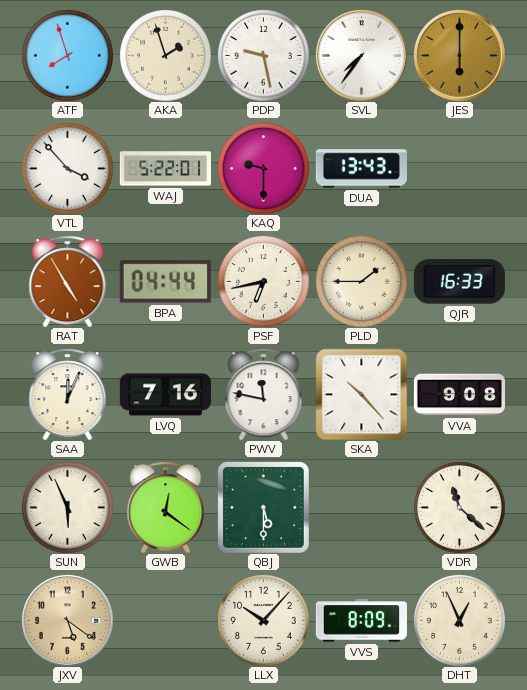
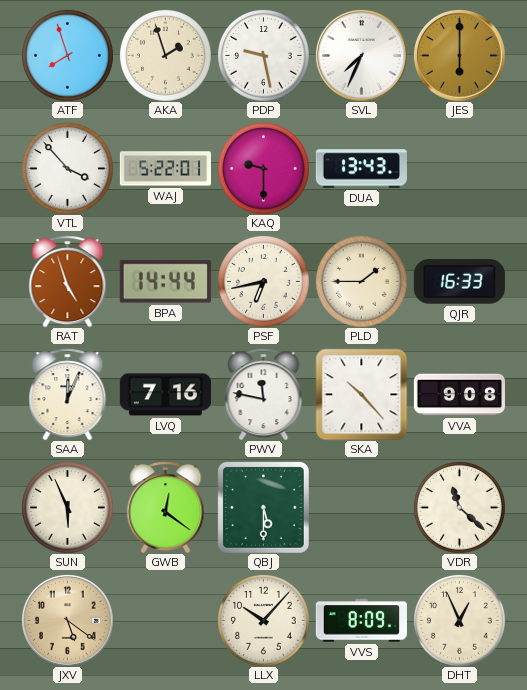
SVL: 7:36 -> 7:34 (362, 56)
RAT: 4:55 -> 4:57 (68, 281)
BPA: 04:44 -> 14:44 (165, 282)
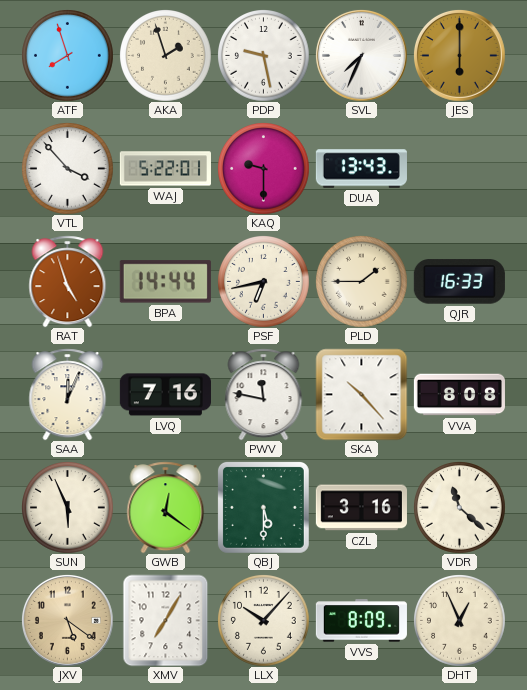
VVA: 9:08 -> 8:08 (459, 395)
CZL: none -> 3:16 (361, 508)
XMV: none -> 7:05 (166, 620)
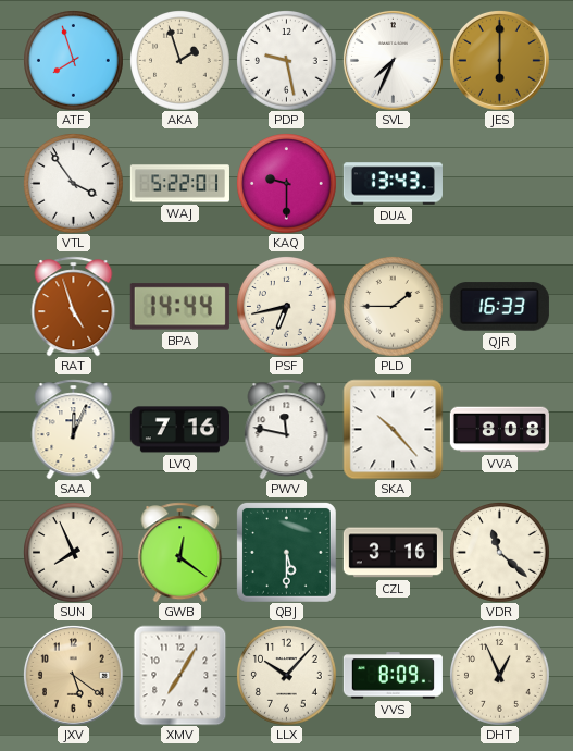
VTL: 3:53 -> 3:54 (74, 184)
SUN: 5:56 -> 7:56 (74, 553)
